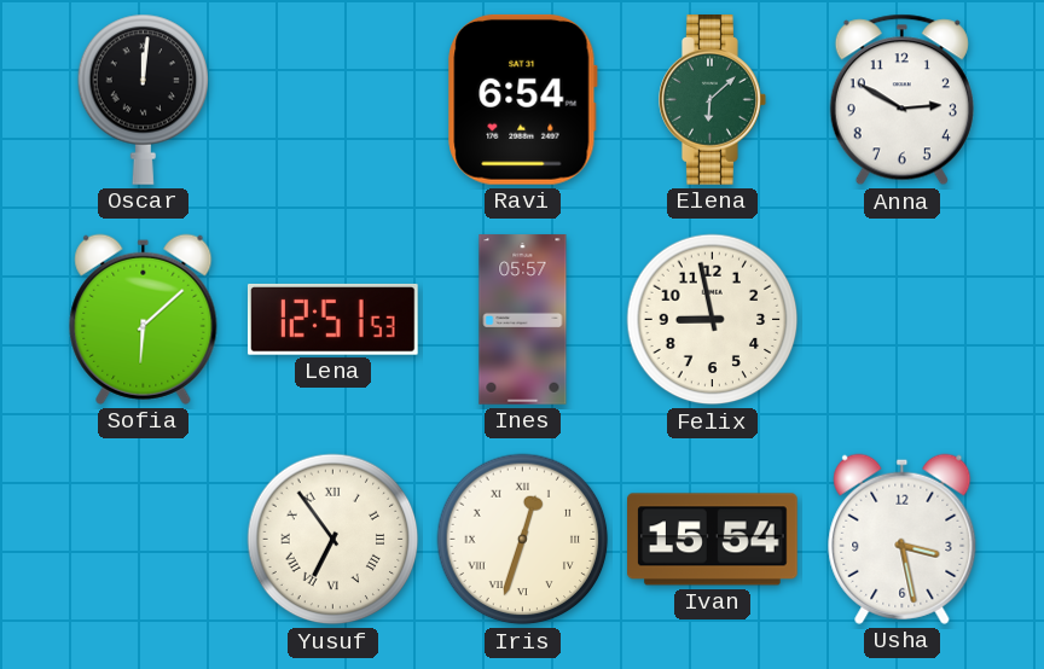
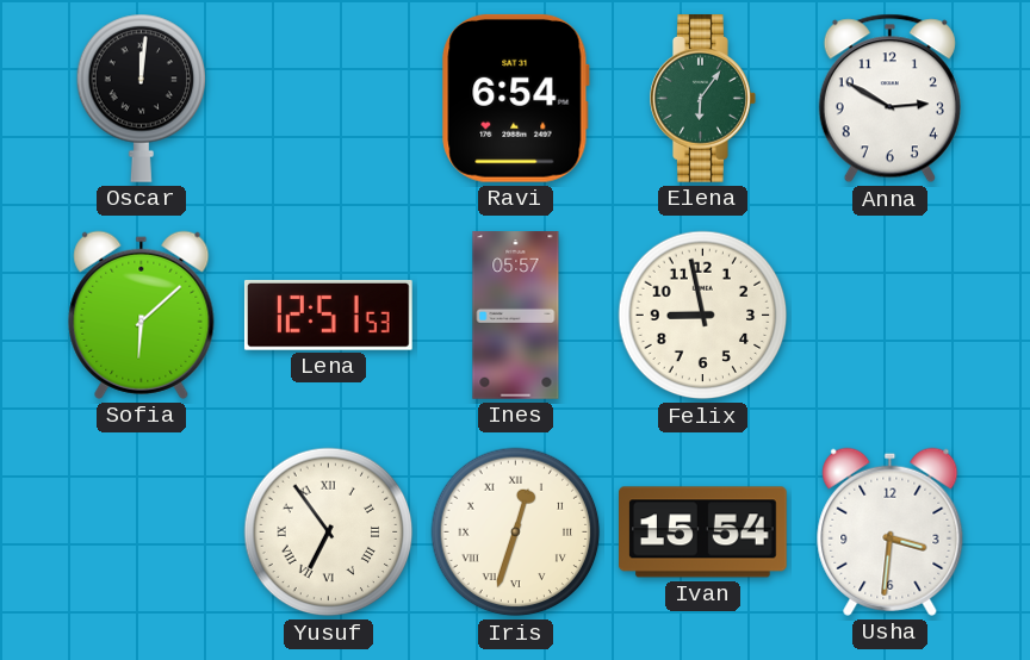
Elena: 6:08 -> 6:06 (703, 99)
Usha: 3:28 -> 3:31 (891, 531)
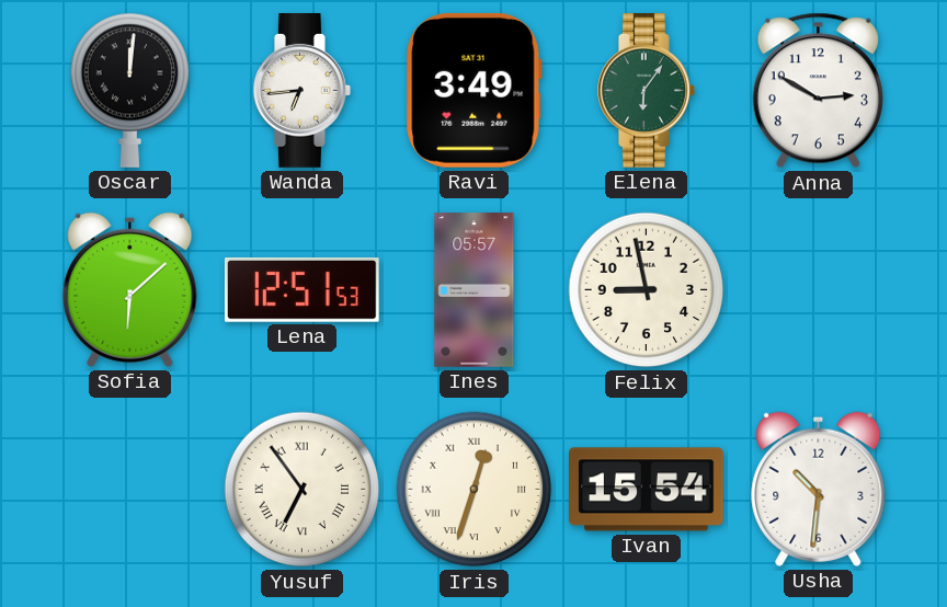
Wanda: none -> 6:44 (303, 91)
Ravi: 6:54 -> 3:49 (473, 90)
Usha: 3:31 -> 10:31 (819, 489)
